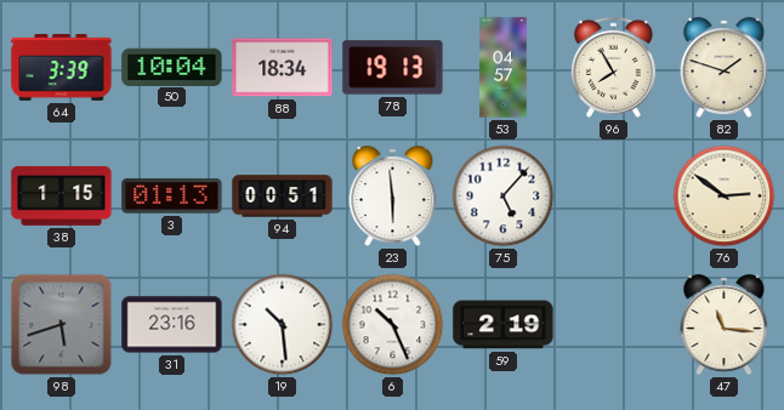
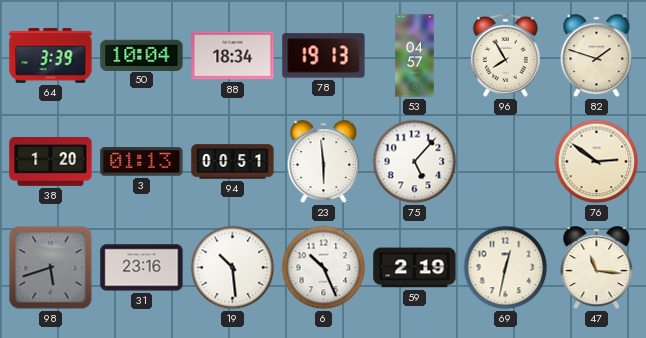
38: 1:15 -> 1:20 (51, 161)
69: none -> 12:32 (506, 268)
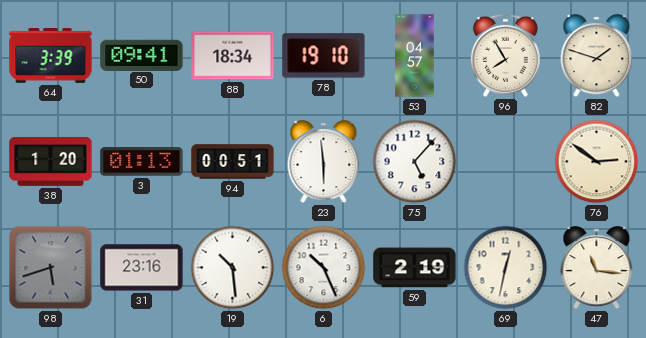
50: 10:04 -> 09:41 (142, 55)
78: 19:13 -> 19:10 (324, 56)
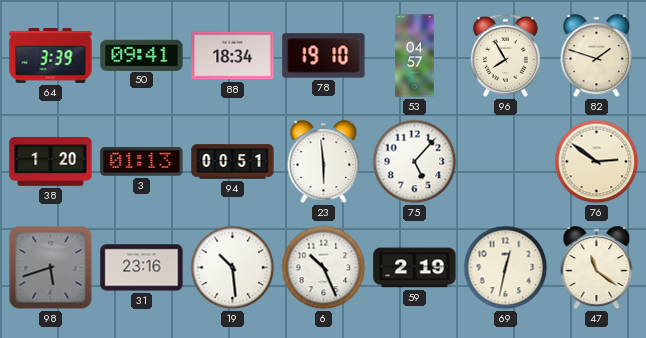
47: 11:16 -> 11:21 (597, 268)
